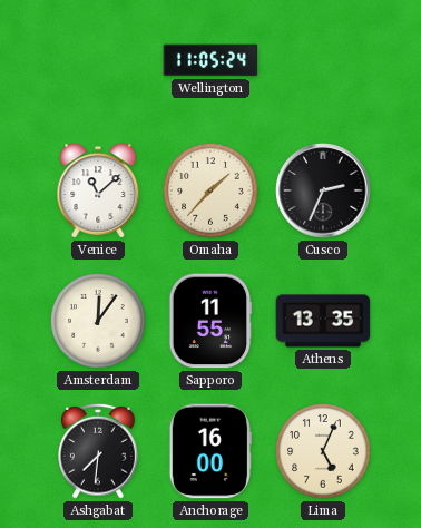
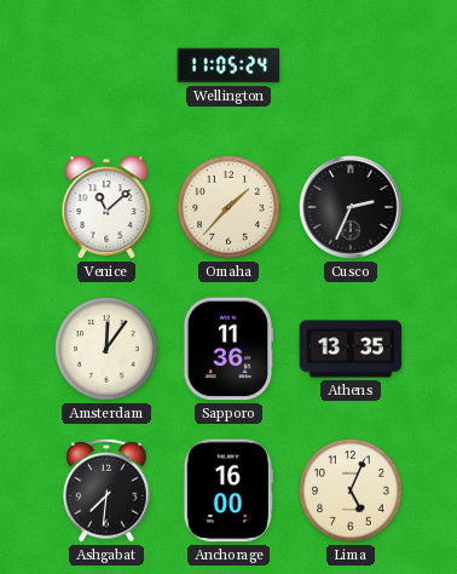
Sapporo: 11:55 -> 11:36 (228, 349)
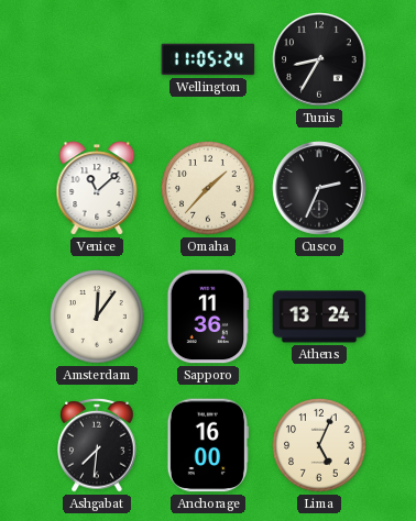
Tunis: none -> 8:35 (319, 59)
Athens: 13:35 -> 13:24 (319, 317)
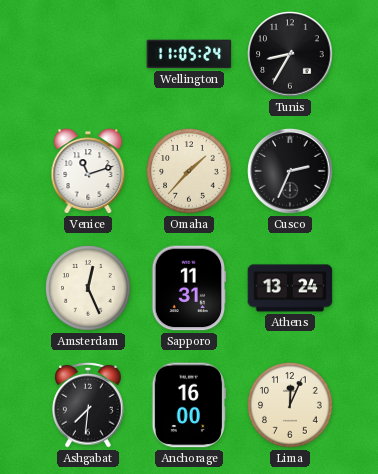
Venice: 11:08 -> 11:12 (88, 171)
Amsterdam: 12:06 -> 12:26 (88, 288)
Sapporo: 11:36 -> 11:31 (189, 288)
Lima: 5:04 -> 12:04 (290, 405)
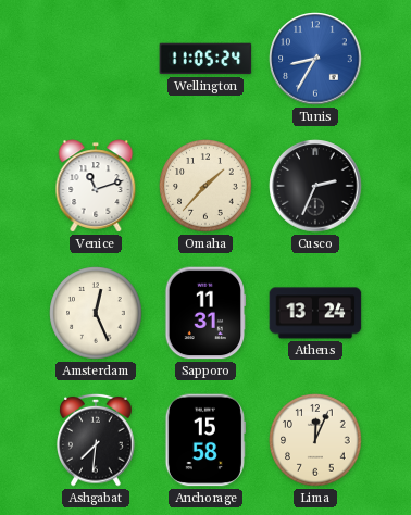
Tunis dial: black -> blue (315, 59)
Anchorage: 16:00 -> 15:58 (205, 440)
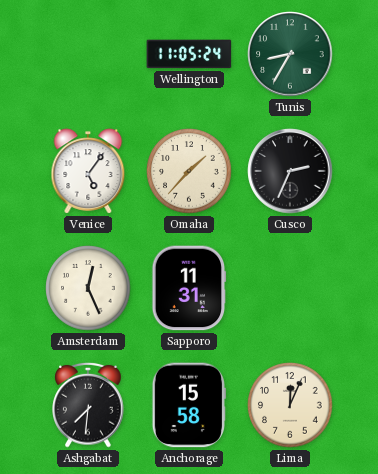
Tunis dial: blue -> green (290, 54)
Venice: 11:12 -> 5:06 (88, 171)
Athens: 13:24 -> none (315, 313)
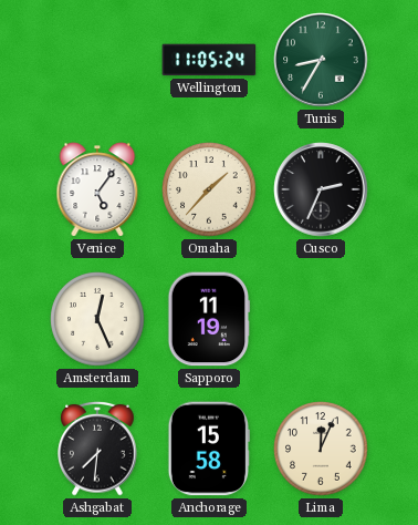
Sapporo: 11:31 -> 11:19 (209, 319)
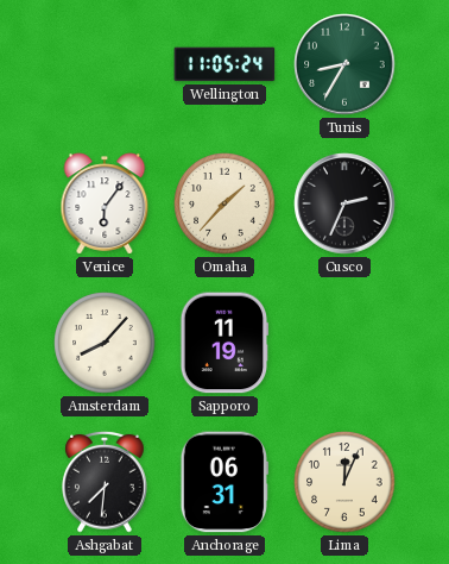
Venice: 5:06 -> 6:06 (105, 203)
Amsterdam: 12:26 -> 8:07 (105, 343)
Anchorage: 15:58 -> 06:31 (224, 482)
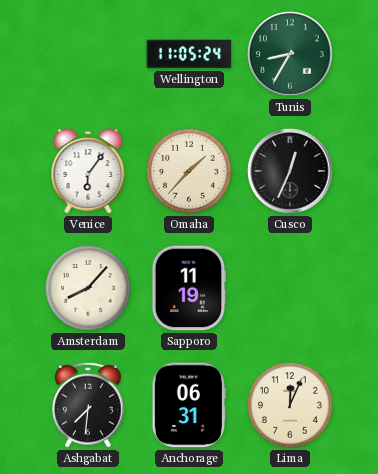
Cusco: 2:34 -> 12:34 (290, 171)
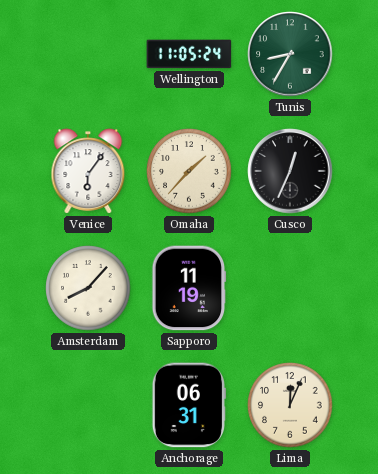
Ashgabat: 7:31 -> none (88, 405)
